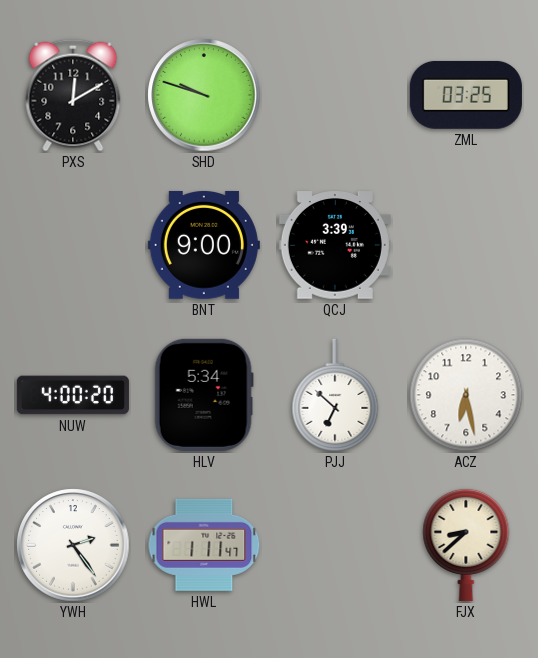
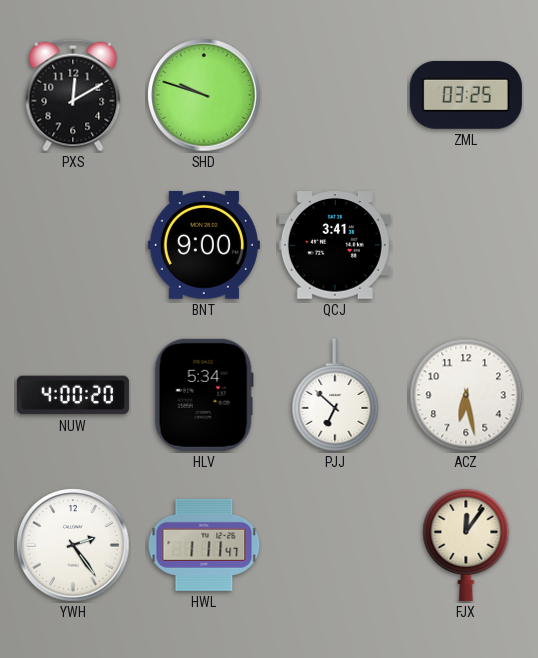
QCJ: 3:39 -> 3:41 (335, 245)
FJX: 8:38 -> 12:06 (466, 544)
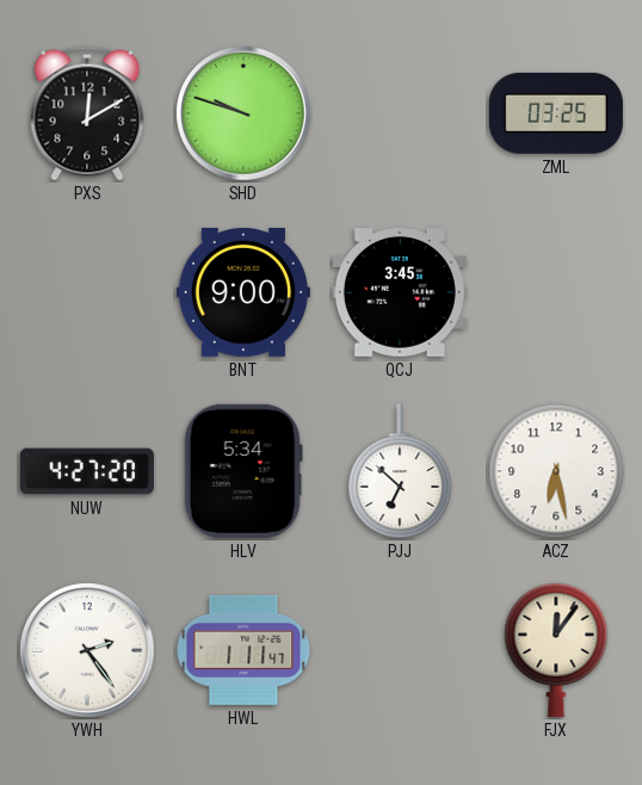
QCJ: 3:41 -> 3:45 (400, 292)
NUW: 4:00 -> 4:27 (87, 471)
